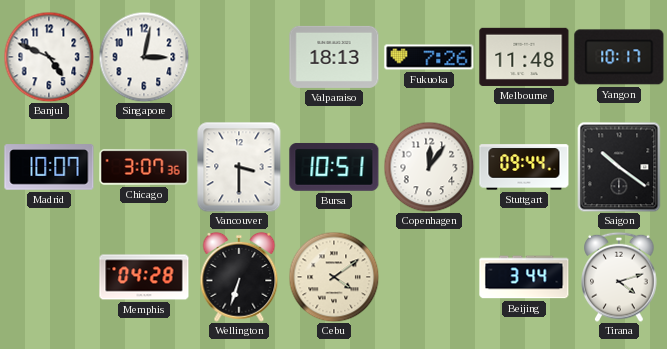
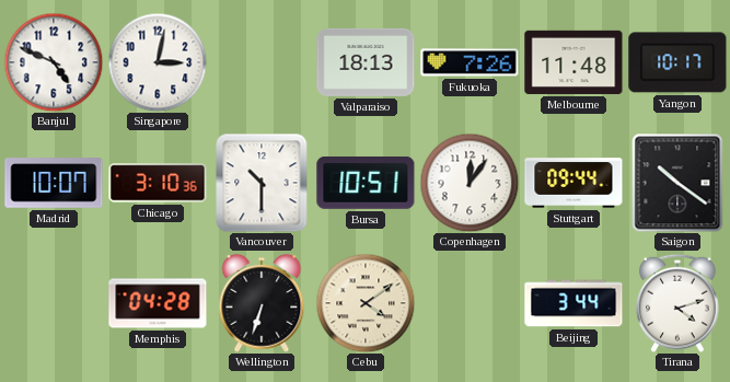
Chicago: 3:07 -> 3:10 (158, 183)
Vancouver: 3:30 -> 10:30 (262, 183)
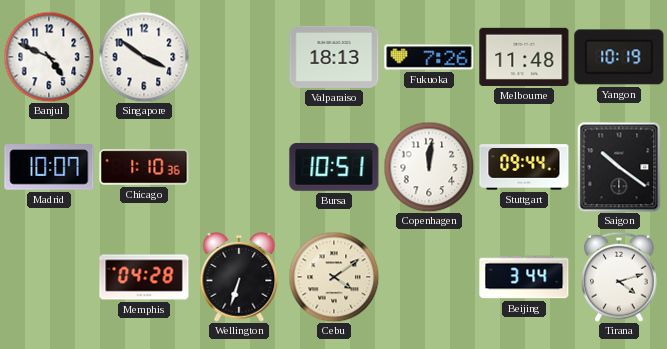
Singapore: 3:02 -> 3:51 (144, 57)
Yangon: 10:17 -> 10:19 (619, 57)
Chicago: 3:10 -> 1:10 (144, 167)
Vancouver: 10:30 -> none (262, 183)
Copenhagen: 12:06 -> 12:01 (429, 167)
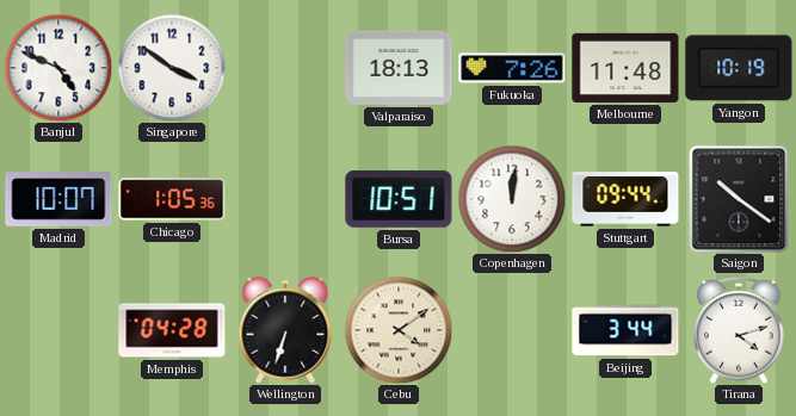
Chicago: 1:10 -> 1:05 (172, 199)
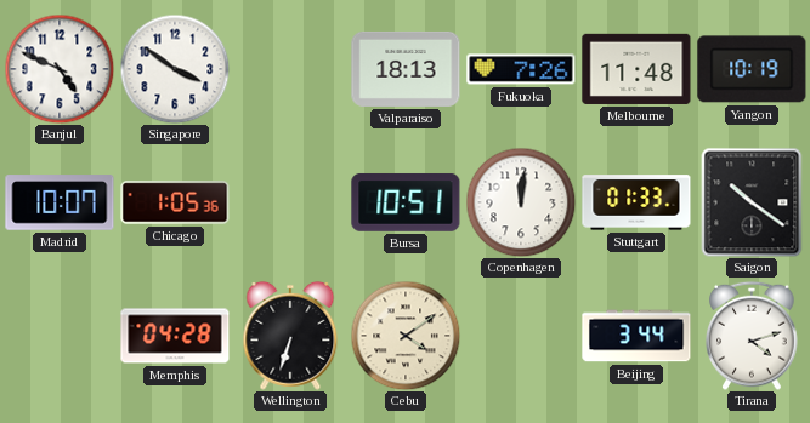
Stuttgart: 09:44 -> 01:33 (636, 202)
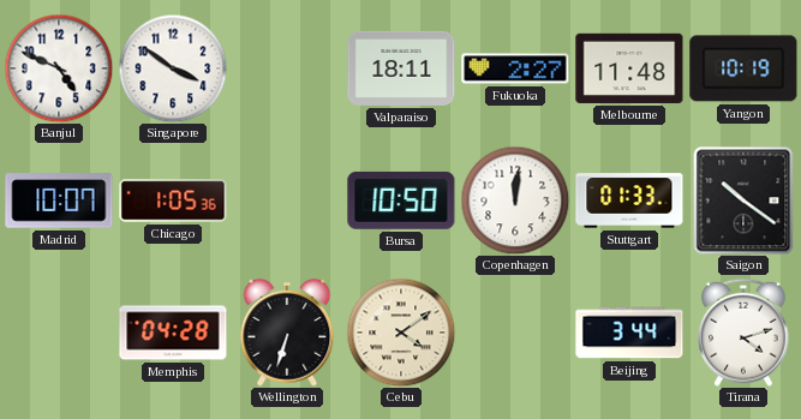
Valparaiso: 18:13 -> 18:11 (401, 68)
Fukuoka: 7:26 -> 2:27 (515, 68)
Bursa: 10:51 -> 10:50 (401, 200)
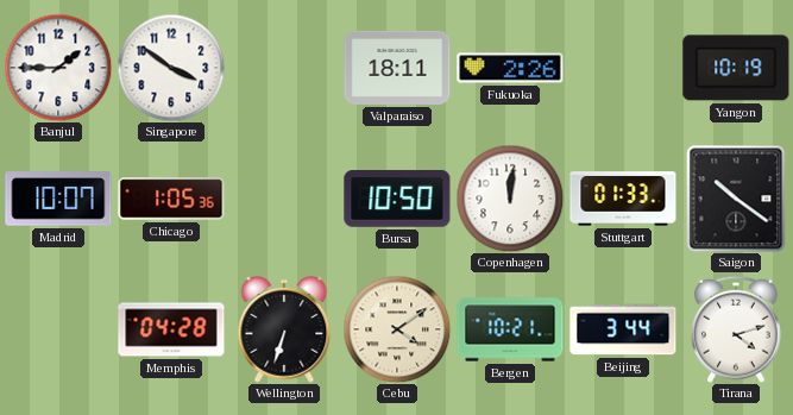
Banjul: 4:49 -> 1:45 (58, 68)
Fukuoka: 2:27 -> 2:26 (510, 68)
Melbourne: 11:48 -> none (629, 68)
Bergen: none -> 10:21 (510, 329)
